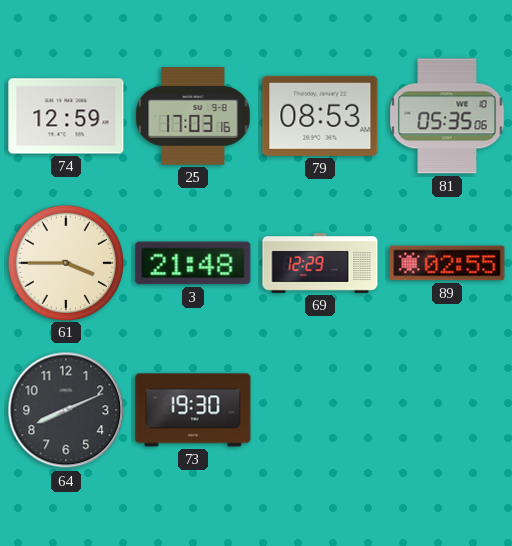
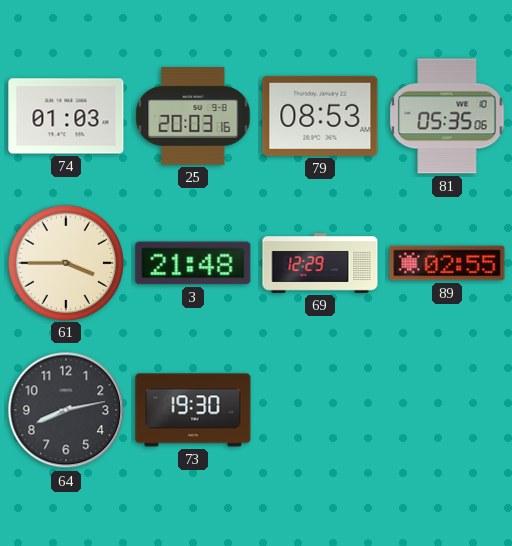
74: 12:59 -> 01:03 (66, 116)
25: 17:03 -> 20:03 (193, 116)
64: 8:11 -> 8:13 (66, 410)
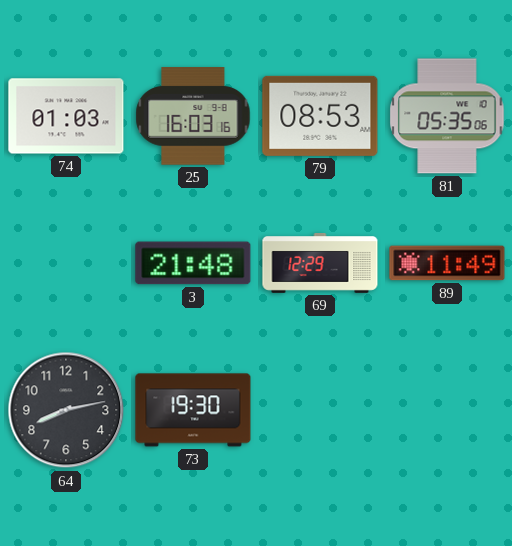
25: 20:03 -> 16:03 (193, 116)
61: 3:45 -> none (65, 262)
89: 02:55 -> 11:49 (447, 263)
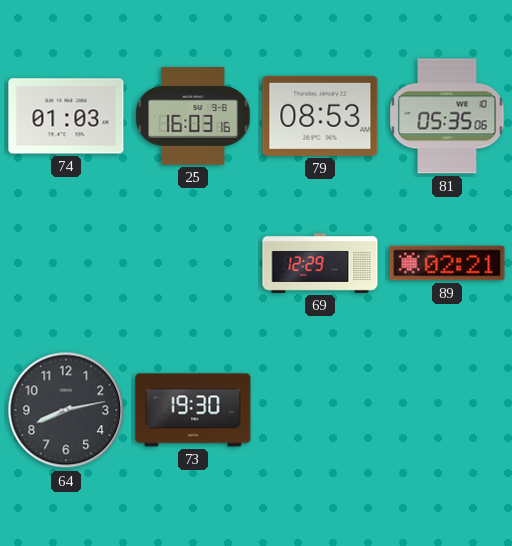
3: 21:48 -> none (193, 263)
89: 11:49 -> 02:21 (447, 263)
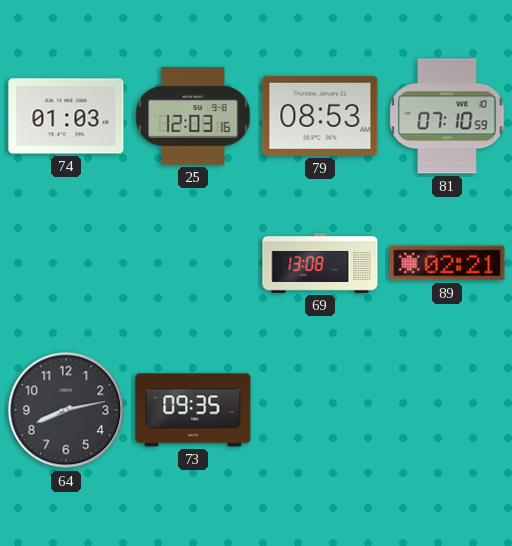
25: 16:03 -> 12:03 (193, 116)
81: 05:35 -> 07:10 (447, 116)
69: 12:29 -> 13:08 (320, 264)
73: 19:30 -> 09:35 (193, 410)
